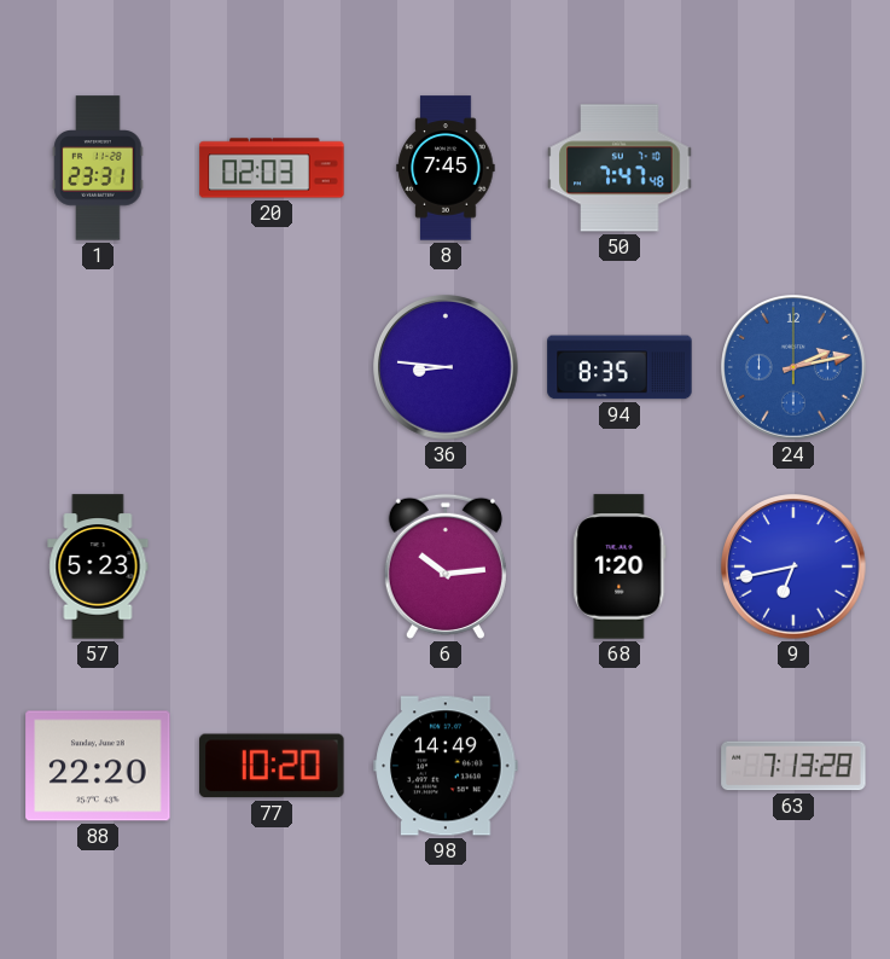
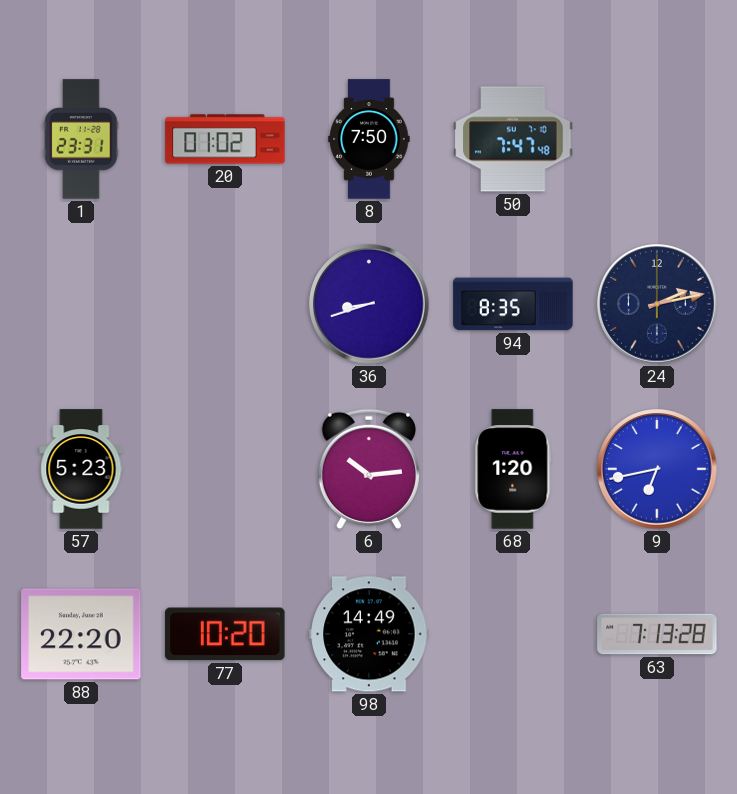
20: 02:03 -> 01:02 (225, 139)
8: 7:45 -> 7:50 (369, 139)
36: 8:46 -> 8:42 (369, 304)
24 dial: blue -> navy (657, 304)
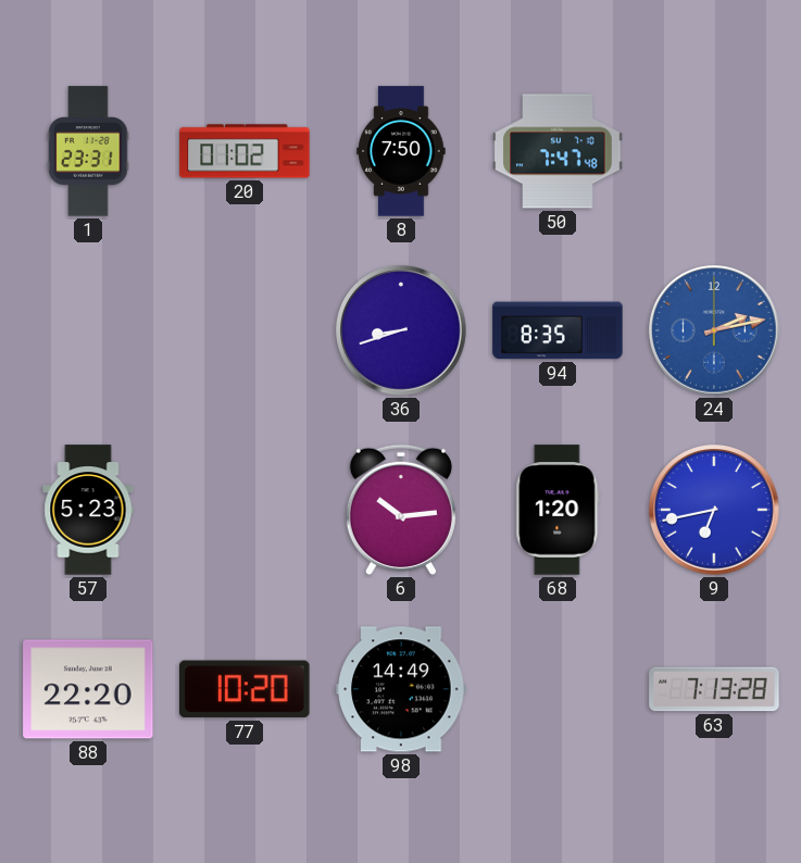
24 dial: navy -> blue (714, 330)
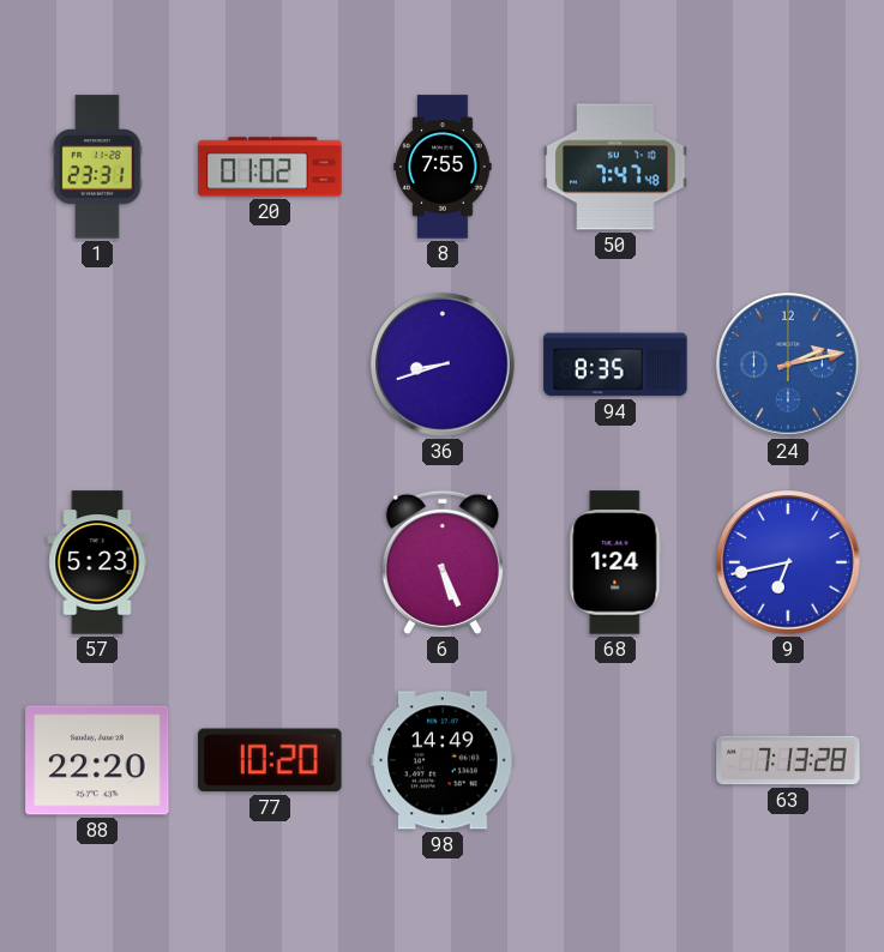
8: 7:50 -> 7:55 (443, 167)
6: 10:14 -> 5:26 (443, 562)
68: 1:20 -> 1:24 (615, 562)
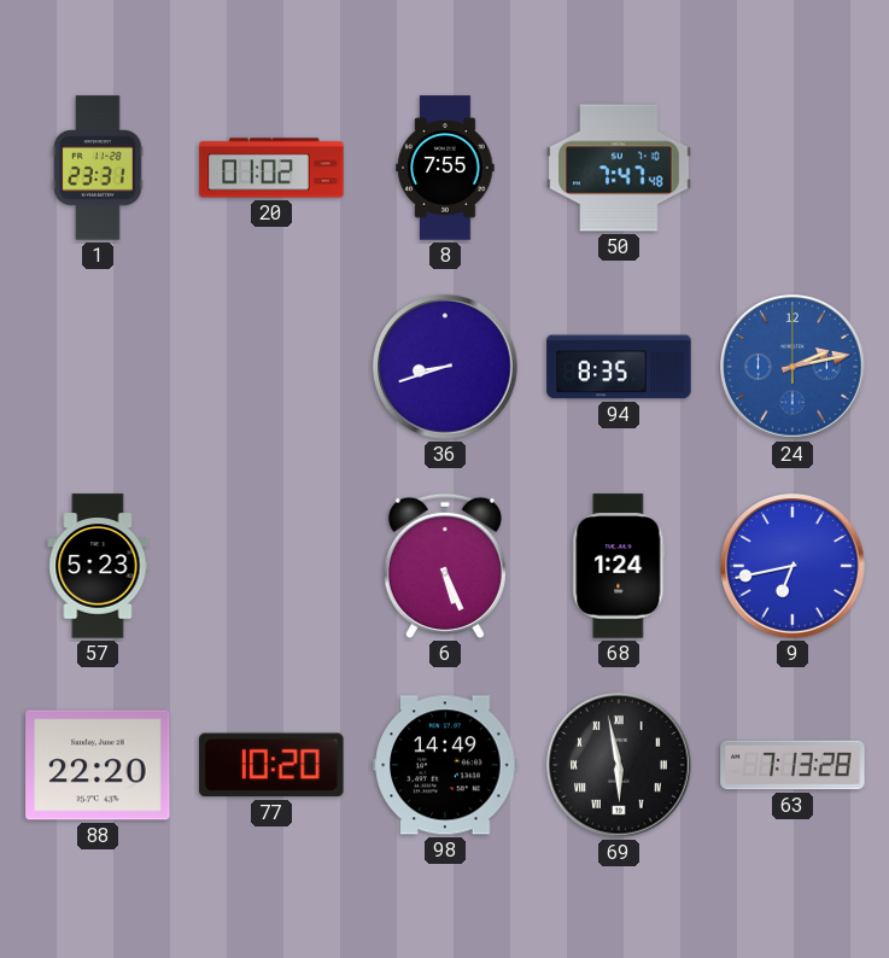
69: none -> 5:58 (619, 765)
